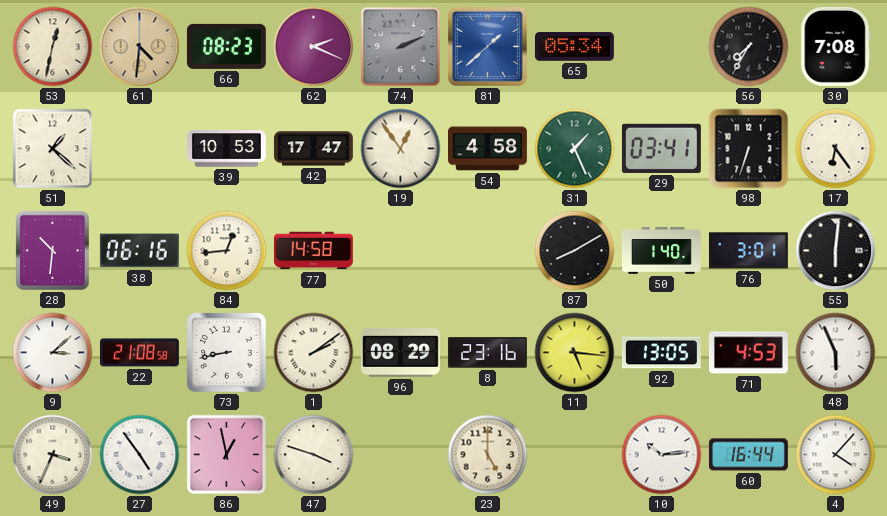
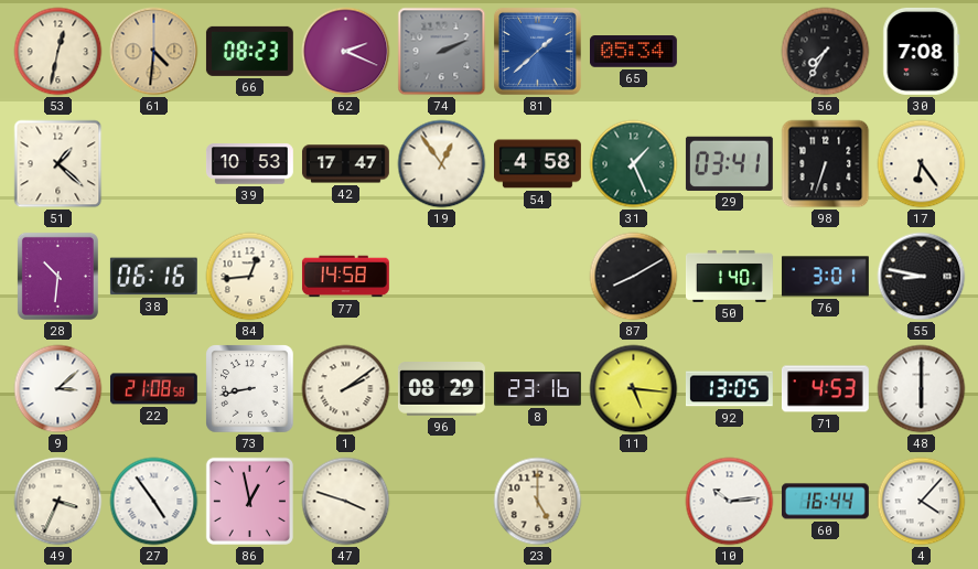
55: 6:01 -> 8:47 (922, 277)
48: 5:56 -> 6:00 (922, 389)
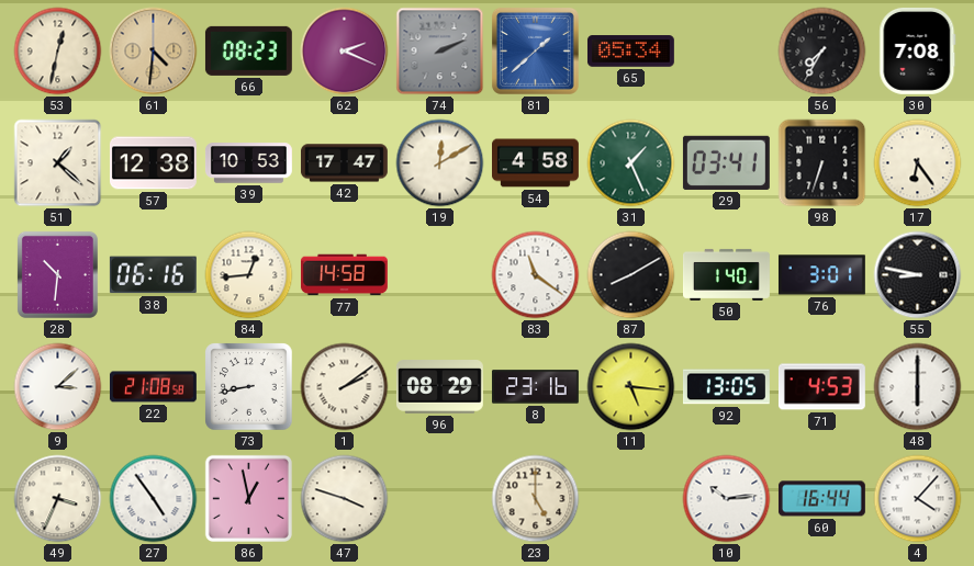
57: none -> 12:38 (153, 163)
19: 12:54 -> 12:10 (440, 163)
83: none -> 11:21 (536, 275)
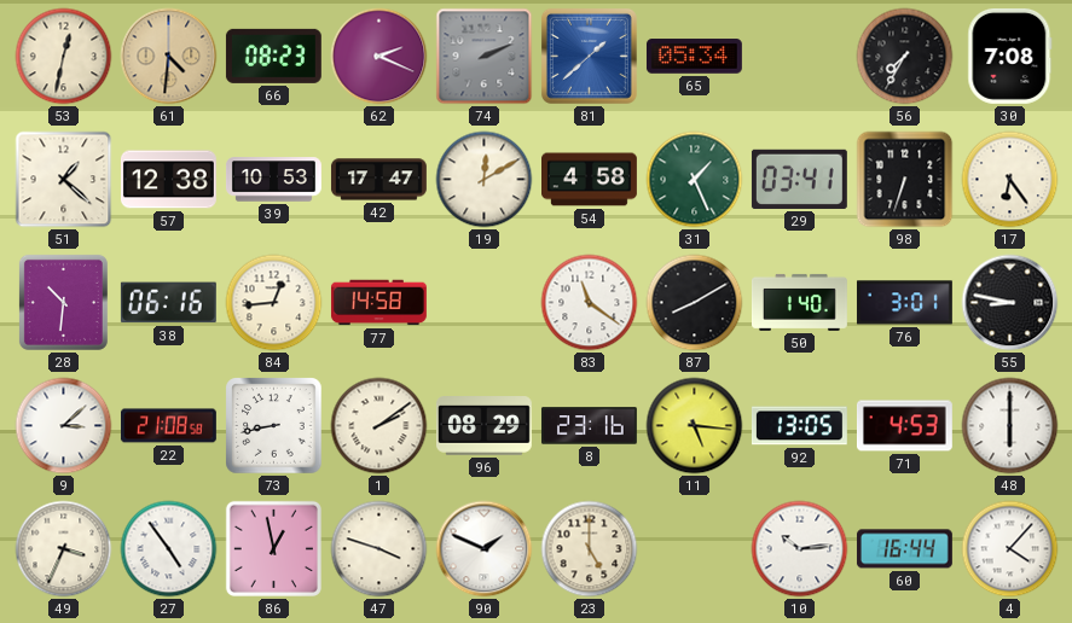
90: none -> 1:49 (485, 549)
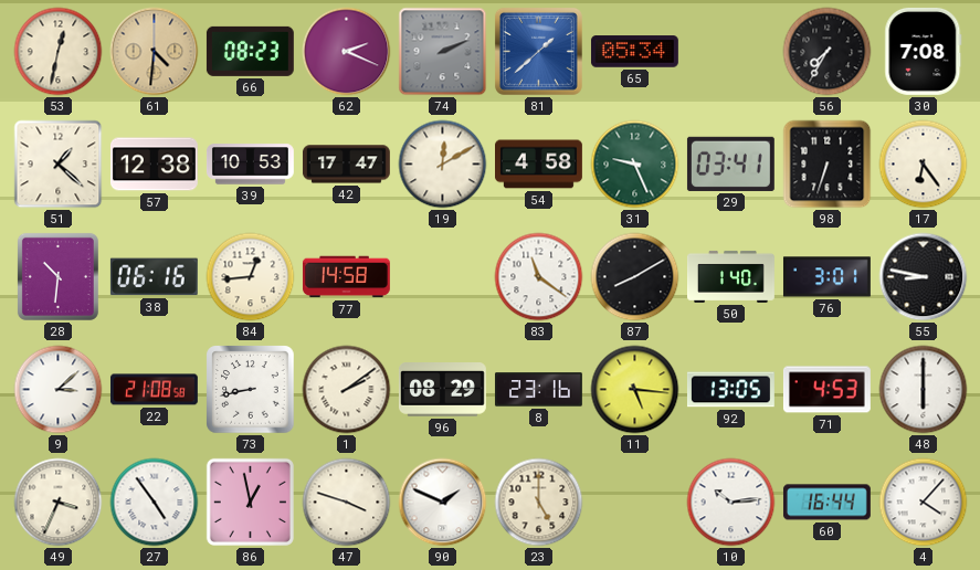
31: 1:26 -> 9:26 (635, 165)
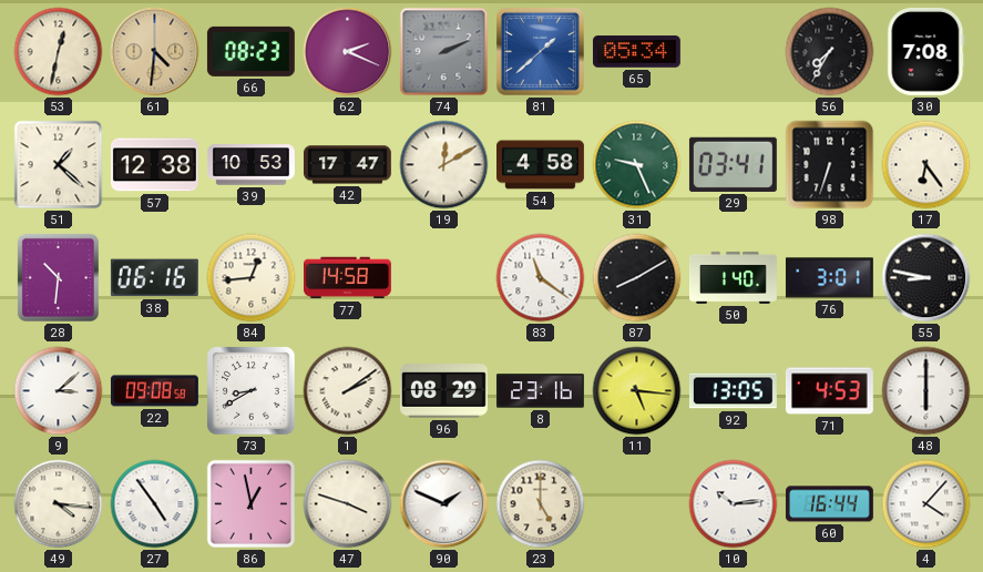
22: 21:08 -> 09:08 (154, 391)
73: 8:43 -> 8:40 (252, 391)
49: 3:34 -> 4:16 (59, 504)
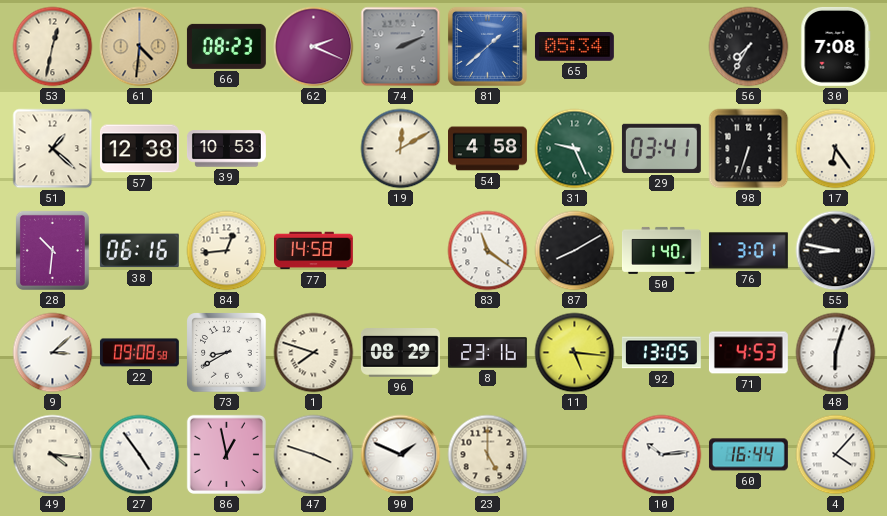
42: 17:47 -> none (347, 165)
1: 2:09 -> 7:48 (314, 353)
48: 6:00 -> 6:03 (836, 353)
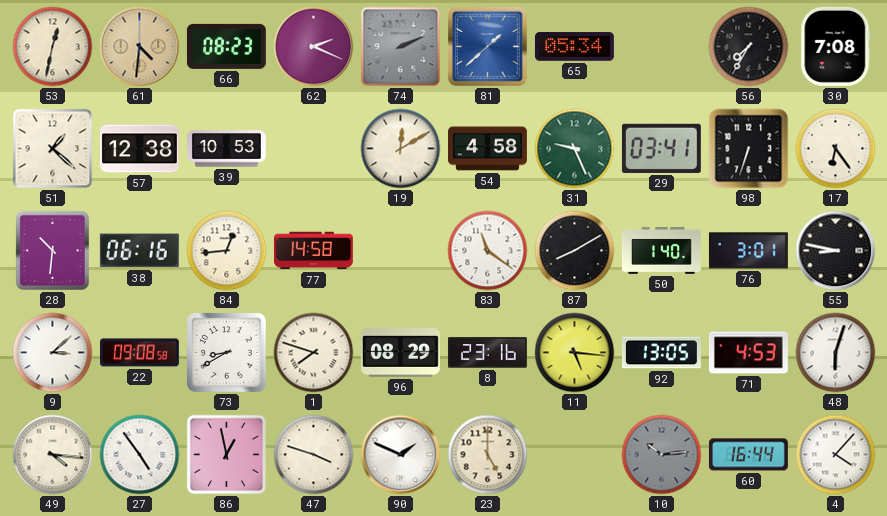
10 dial: white -> grey (662, 455)
